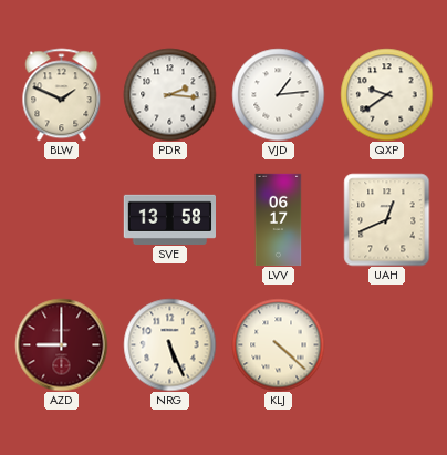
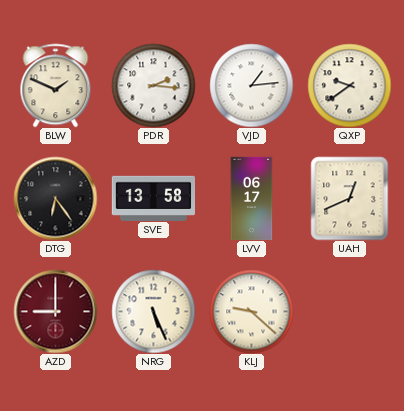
DTG: none -> 6:24 (55, 198)
KLJ: 4:22 -> 9:22 (251, 311)
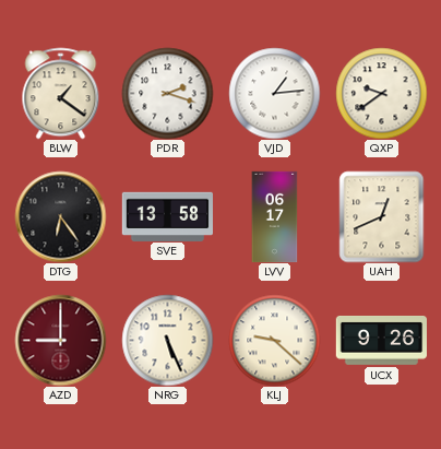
BLW: 1:49 -> 1:21 (61, 93)
PDR: 2:16 -> 2:18 (167, 93)
UCX: none -> 9:26 (381, 341)
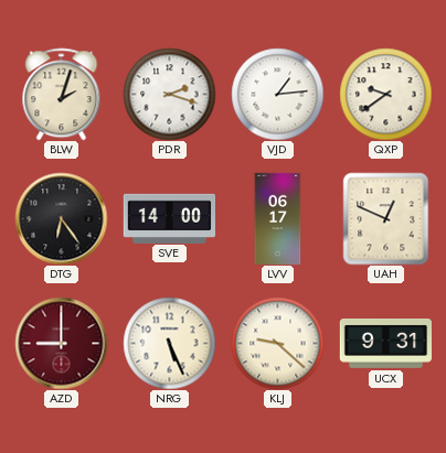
BLW: 1:21 -> 2:03 (62, 94)
SVE: 13:58 -> 14:00 (169, 218)
UAH: 12:41 -> 12:49 (386, 218)
UCX: 9:26 -> 9:31 (385, 344)
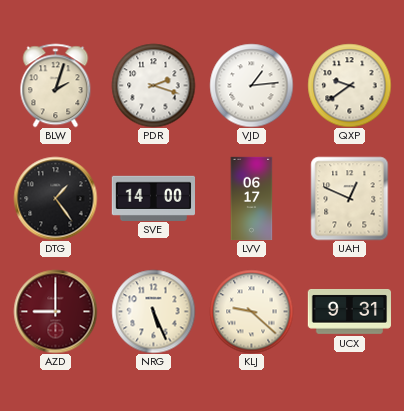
DTG: 6:24 -> 1:24 (55, 198)
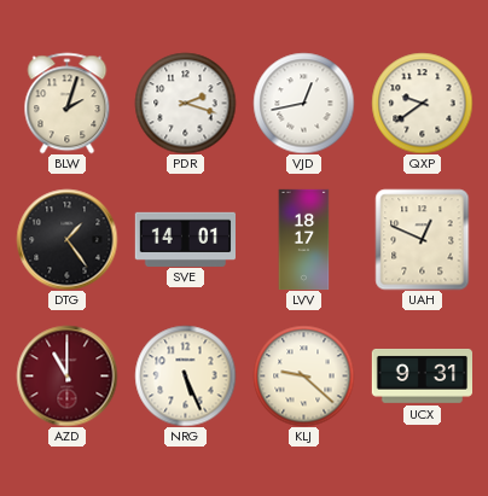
VJD: 1:14 -> 12:43 (303, 103)
SVE: 14:00 -> 14:01 (185, 239)
LVV: 06:17 -> 18:17 (304, 239)
AZD: 9:00 -> 11:00 (66, 375)
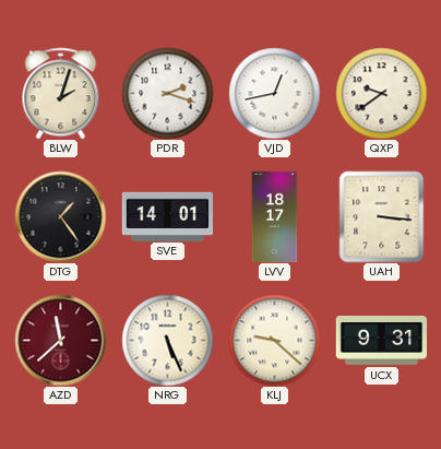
UAH: 12:49 -> 3:16 (382, 216)
AZD: 11:00 -> 11:38 (60, 340)
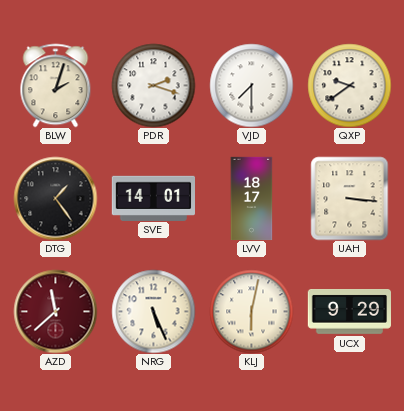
VJD: 12:43 -> 7:30 (251, 85)
KLJ: 9:22 -> 6:02 (251, 311)
UCX: 9:31 -> 9:29 (349, 312)
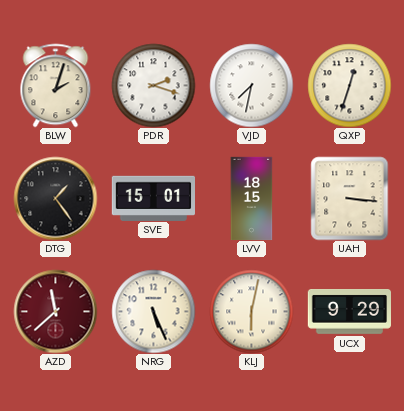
VJD: 7:30 -> 7:32 (251, 85)
QXP: 9:39 -> 12:33 (349, 85)
SVE: 14:01 -> 15:01 (153, 198)
LVV: 18:17 -> 18:15 (252, 198)
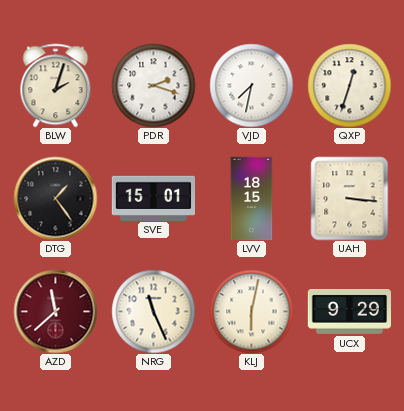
NRG: 5:26 -> 11:26 (153, 311)
